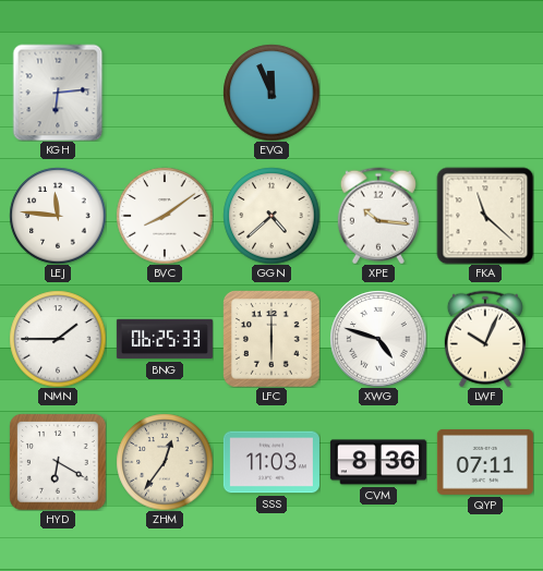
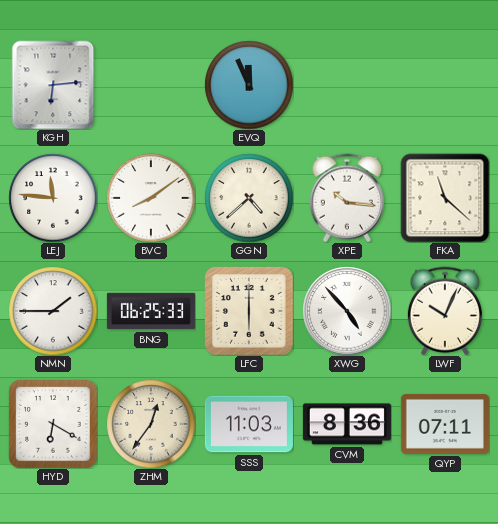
XWG: 4:48 -> 4:53 (347, 311)
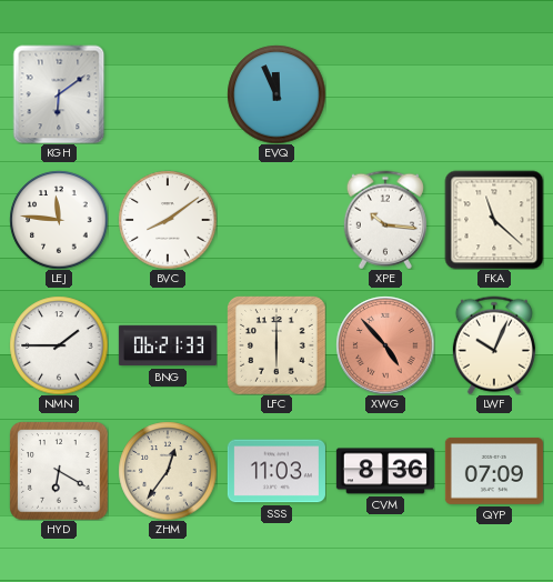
KGH: 6:14 -> 6:09 (59, 94)
GGN: 4:38 -> none (249, 198)
BNG: 06:25 -> 06:21 (168, 345)
XWG dial: white -> salmon (385, 345)
QYP: 07:11 -> 07:09 (494, 471)
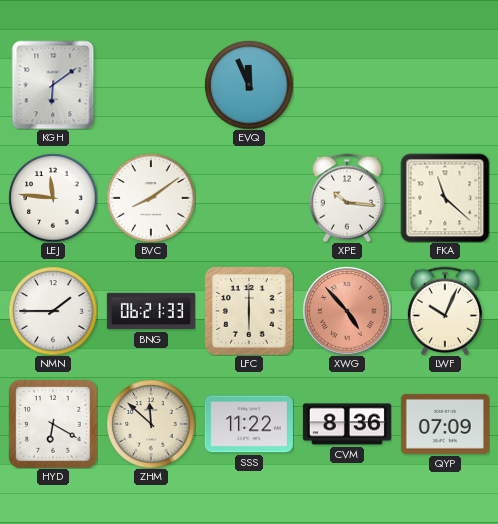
ZHM: 12:36 -> 11:52 (151, 424)
SSS: 11:03 -> 11:22 (249, 424)
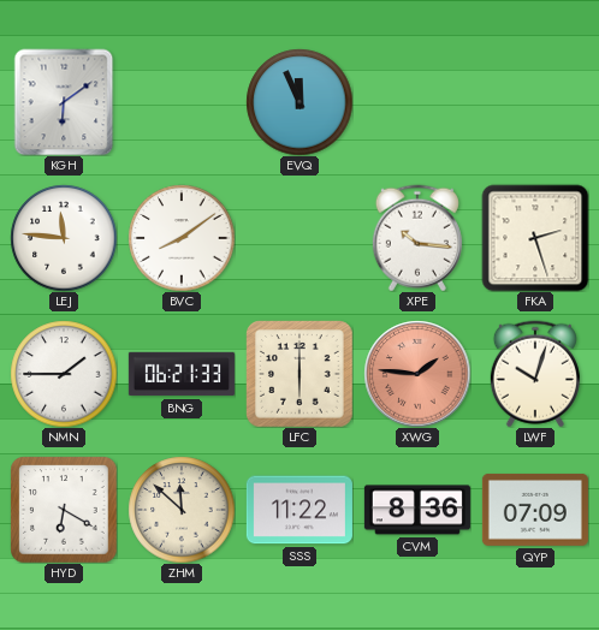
FKA: 11:22 -> 2:27 (535, 238)
XWG: 4:53 -> 1:46 (417, 374)
LWF: 10:04 -> 10:03 (535, 374)
